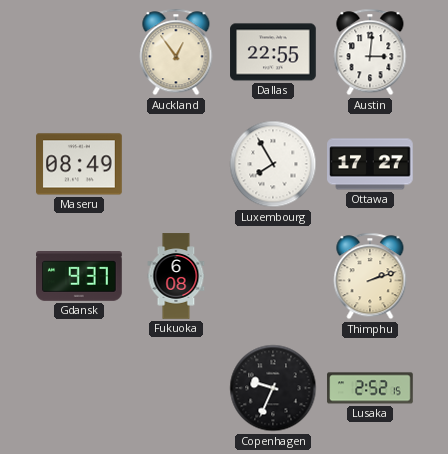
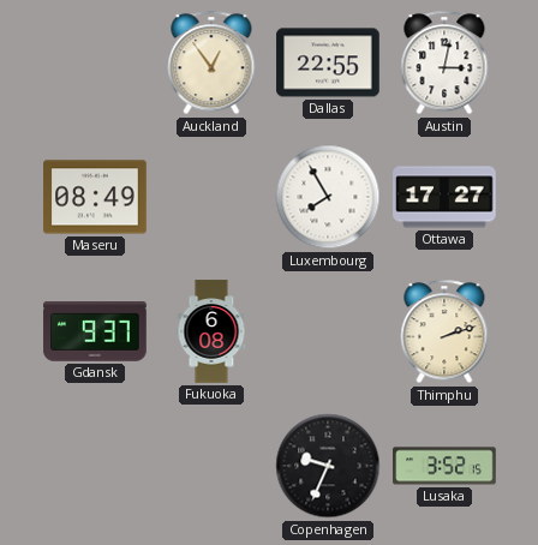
Austin: 3:01 -> 3:02 (444, 62)
Lusaka: 2:52 -> 3:52 (444, 466)
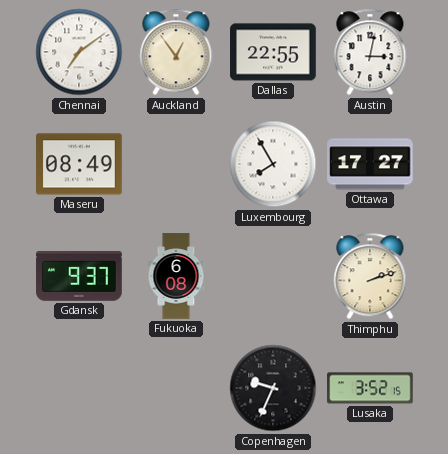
Chennai: none -> 7:09 (79, 52)
